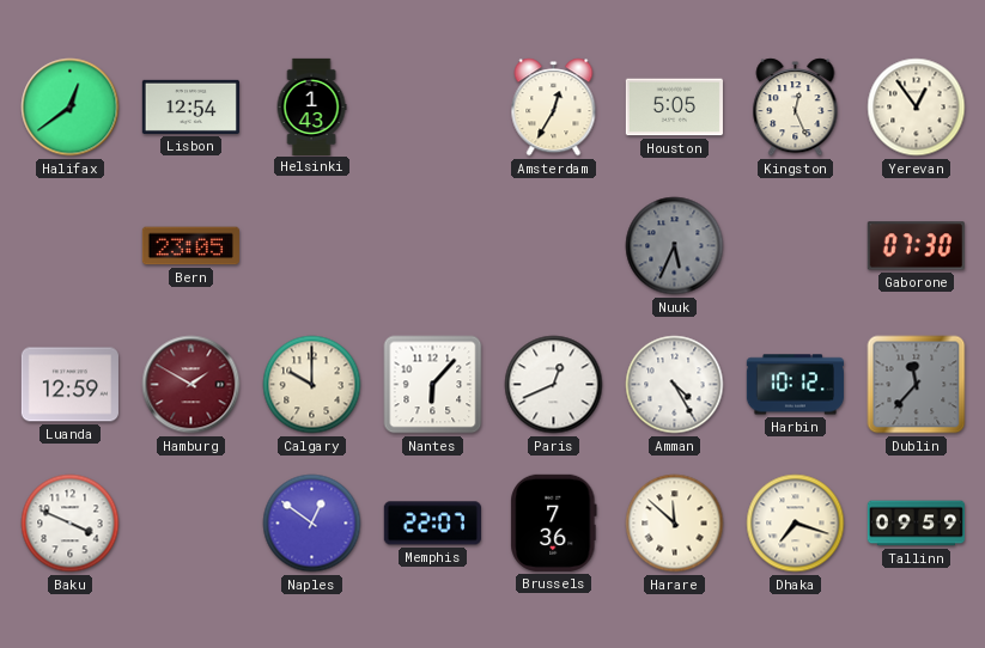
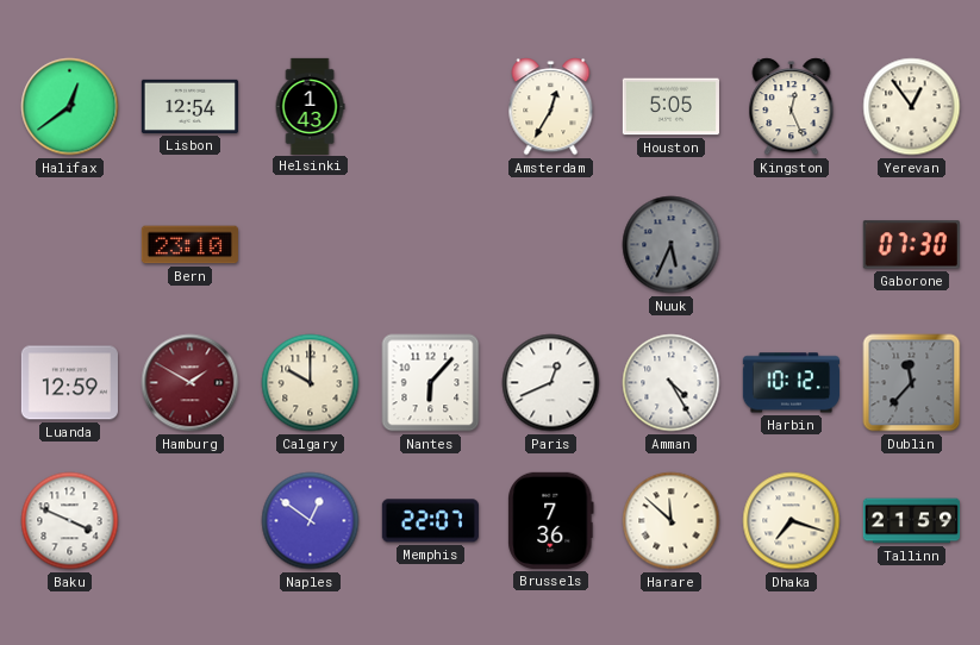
Bern: 23:05 -> 23:10 (189, 245)
Tallinn: 09:59 -> 21:59 (911, 521)
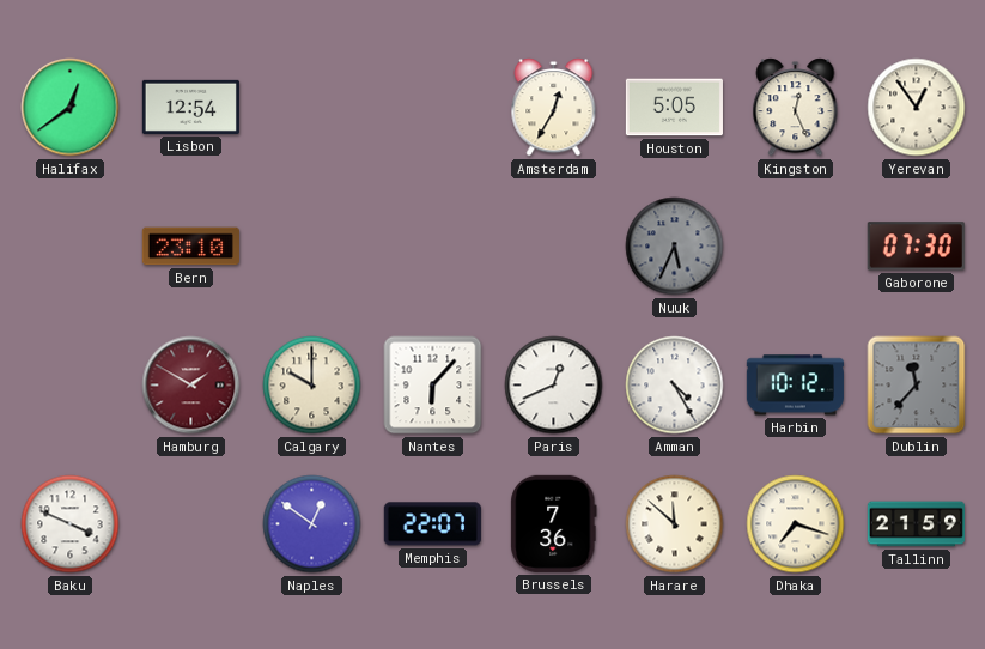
Helsinki: 1:43 -> none (310, 106)
Luanda: 12:59 -> none (69, 383)
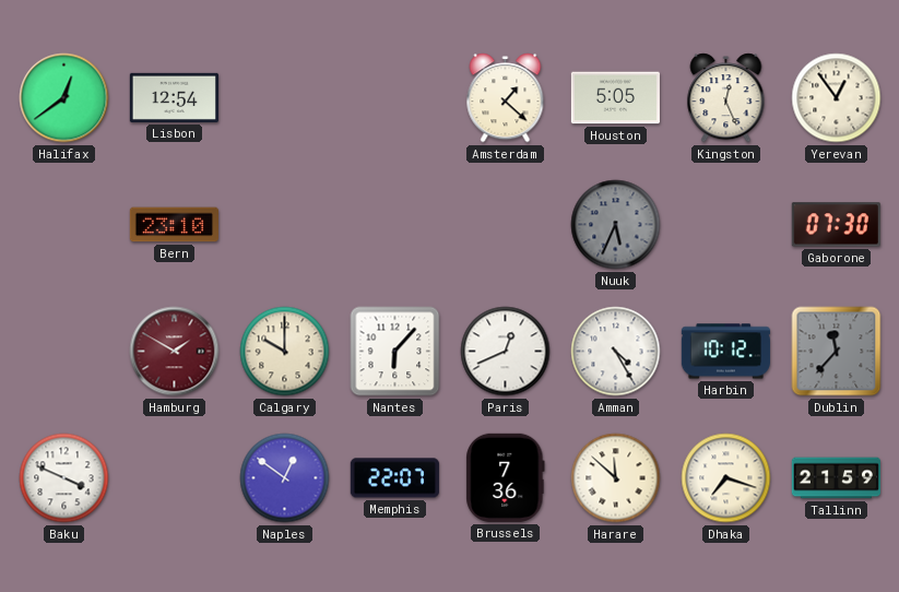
Amsterdam: 12:35 -> 1:22 (506, 98)
